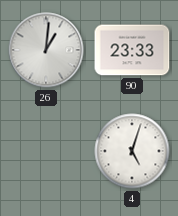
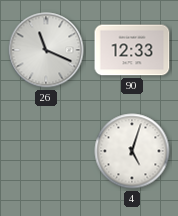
26: 1:01 -> 11:19 (46, 50)
90: 23:33 -> 12:33 (132, 50)
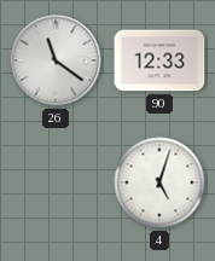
26: 11:19 -> 11:21 (56, 60)
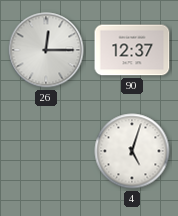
26: 11:21 -> 12:15 (46, 50)
90: 12:33 -> 12:37 (132, 50)
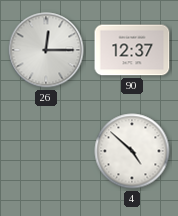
4: 5:03 -> 4:52 (132, 151)
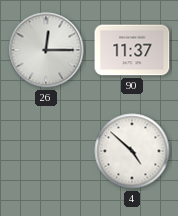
90: 12:37 -> 11:37 (132, 50)
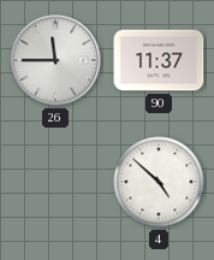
26: 12:15 -> 11:45 (55, 60)
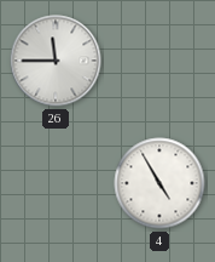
90: 11:37 -> none (159, 60)
4: 4:52 -> 4:55 (159, 183)
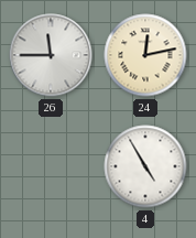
24: none -> 12:13 (145, 55)
